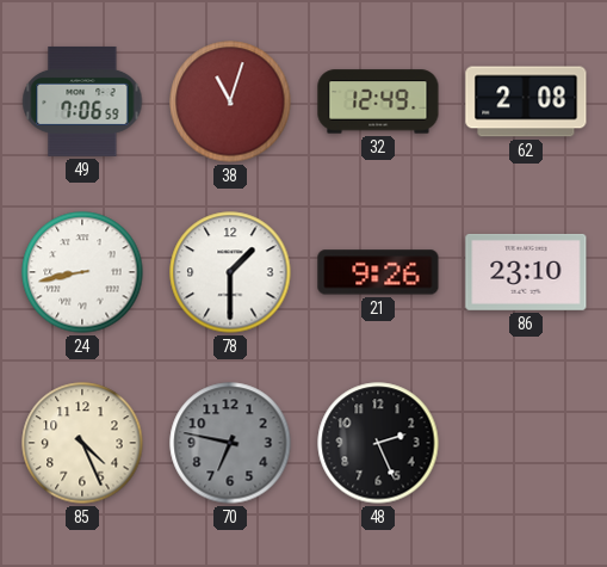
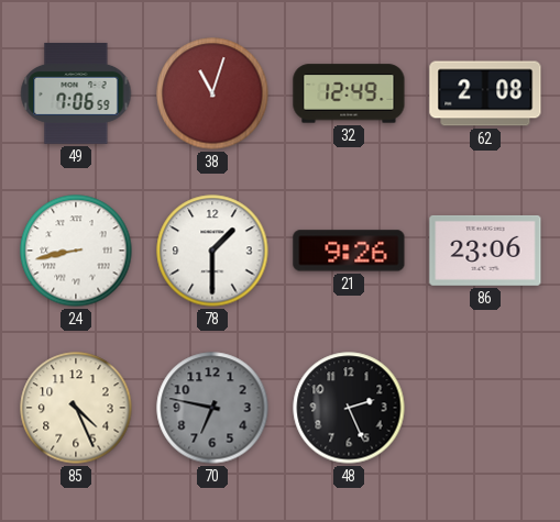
86: 23:10 -> 23:06 (485, 251)
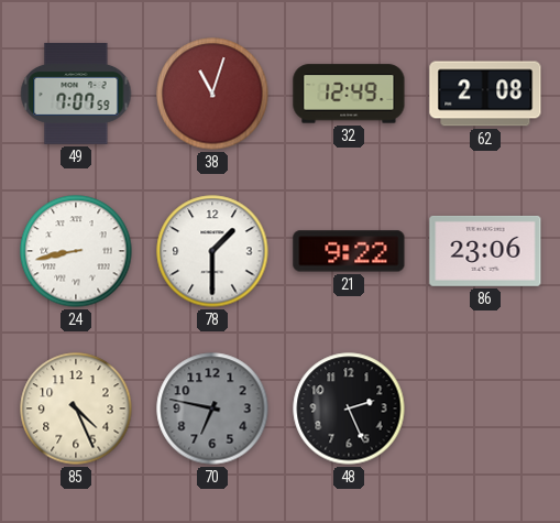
49: 7:06 -> 7:07 (76, 94)
21: 9:26 -> 9:22 (349, 251)
